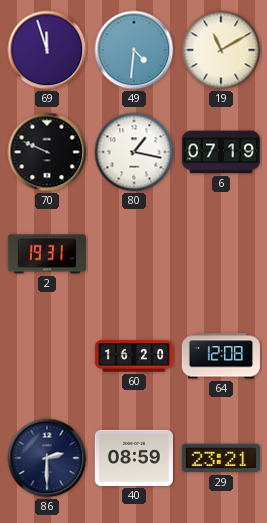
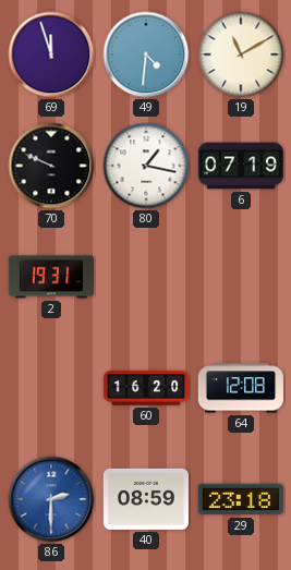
86 dial: navy -> blue (51, 499)
29: 23:21 -> 23:18 (241, 499)
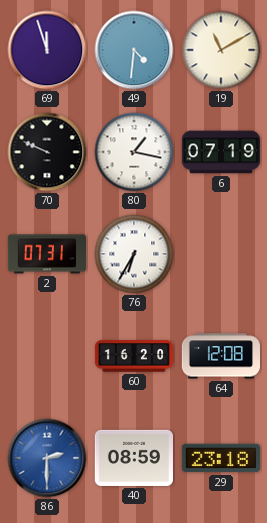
2: 19:31 -> 07:31 (47, 254)
76: none -> 6:35 (134, 254)
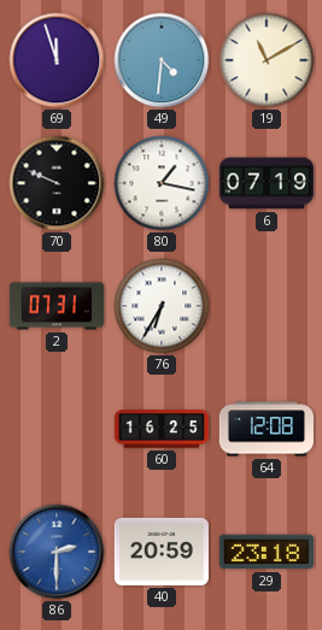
60: 16:20 -> 16:25 (160, 429)
40: 08:59 -> 20:59 (162, 552)
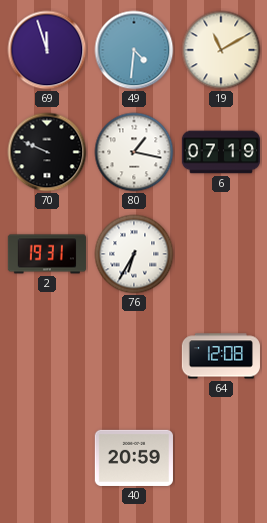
2: 07:31 -> 19:31 (47, 254)
60: 16:25 -> none (160, 429)
86: 2:30 -> none (57, 552)
29: 23:18 -> none (267, 552)
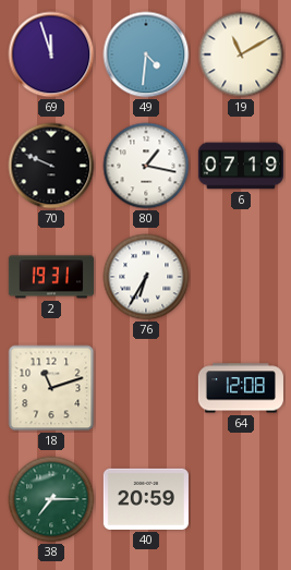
18: none -> 11:12 (51, 388)
38: none -> 7:15 (51, 499)
